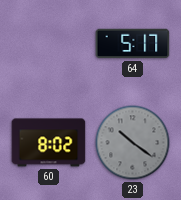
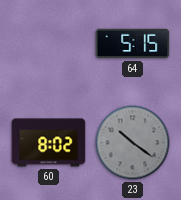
64: 5:17 -> 5:15 (133, 44)
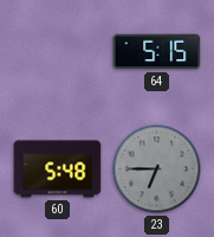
60: 8:02 -> 5:48 (58, 169)
23: 10:21 -> 6:45 (157, 169)
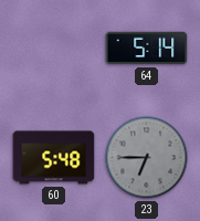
64: 5:15 -> 5:14 (147, 49)
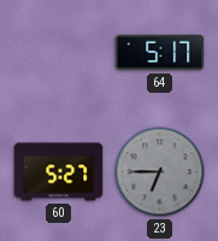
64: 5:14 -> 5:17 (160, 53)
60: 5:48 -> 5:27 (59, 172)
